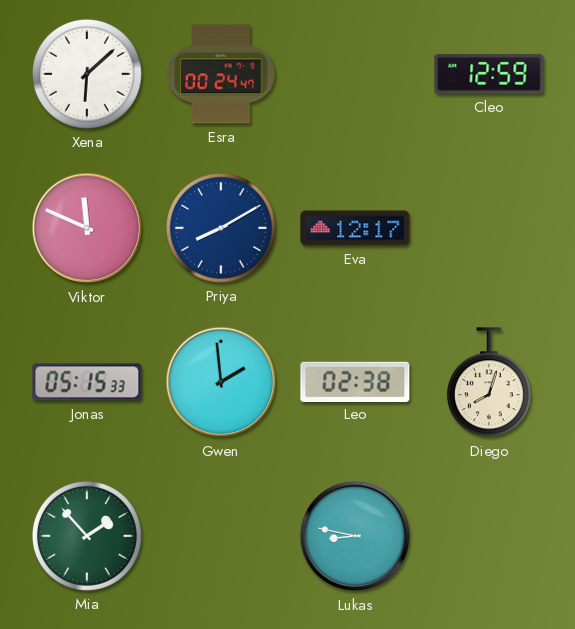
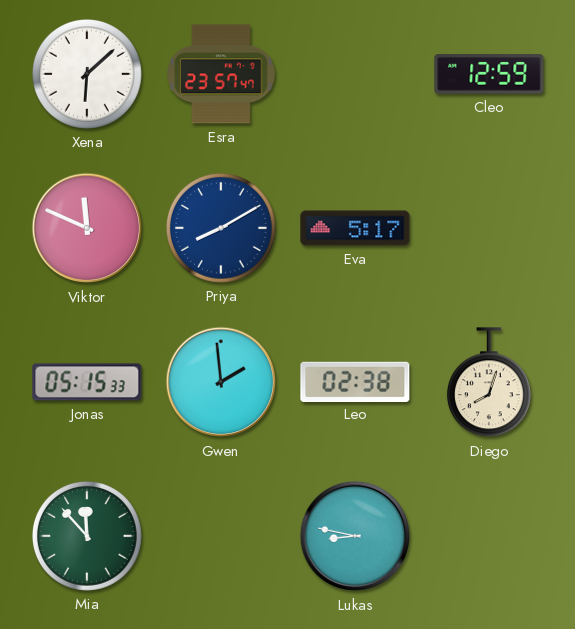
Esra: 00:24 -> 23:57 (222, 74)
Eva: 12:17 -> 5:17 (355, 228)
Mia: 1:53 -> 11:53 (87, 536)
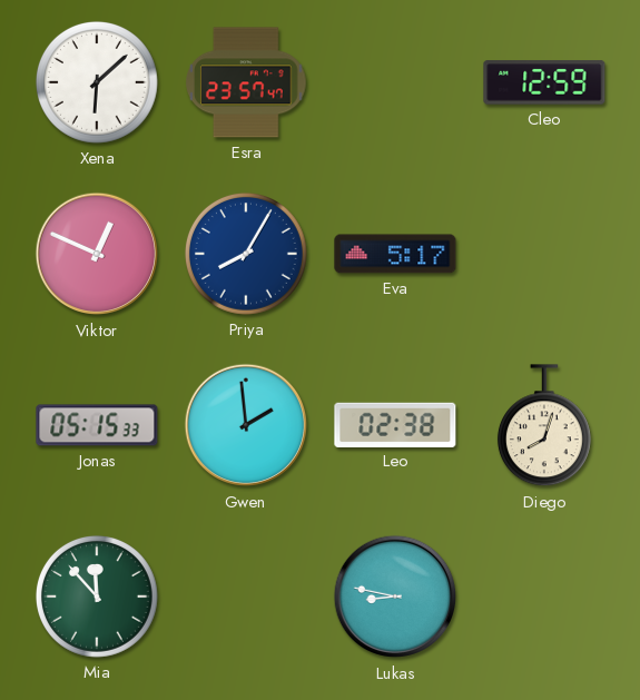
Viktor: 11:49 -> 12:49 (97, 254)
Priya: 8:10 -> 8:05 (246, 254)
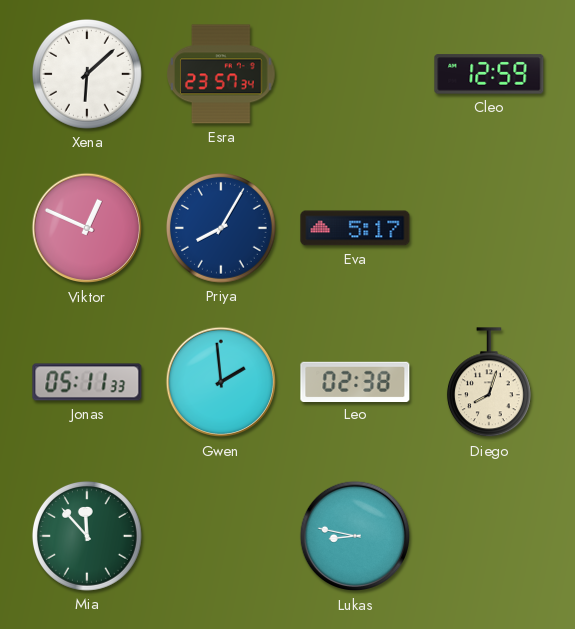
Esra: 23:57:47 -> 23:57:34 (222, 74)
Jonas: 05:15 -> 05:11 (87, 382)
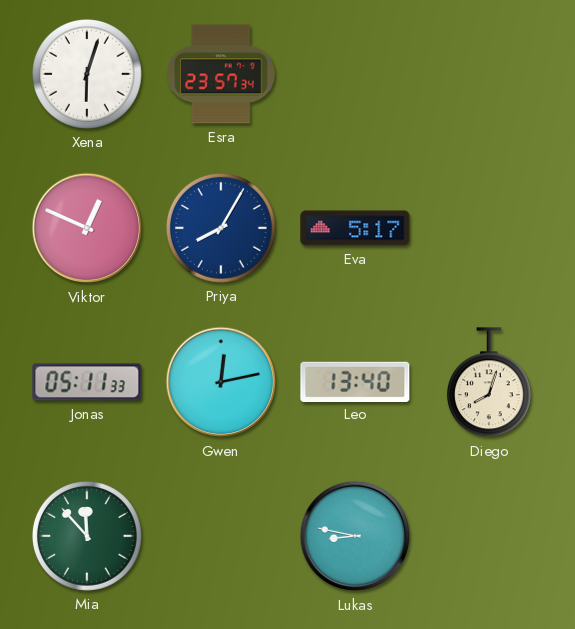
Xena: 6:08 -> 6:03 (87, 74)
Cleo: 12:59 -> none (489, 74)
Gwen: 1:59 -> 12:13 (221, 382)
Leo: 02:38 -> 13:40 (355, 381)
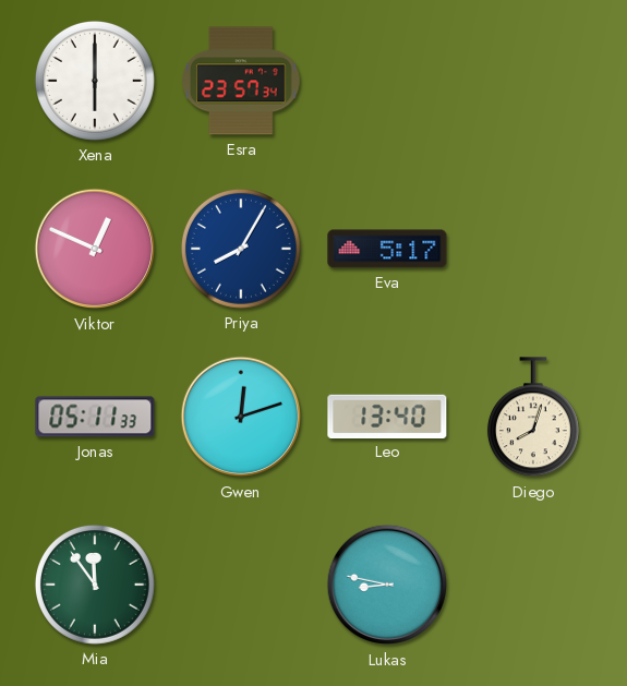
Xena: 6:03 -> 6:00 (95, 81)
Gwen: 12:13 -> 12:12 (241, 417)
Mia: 11:53 -> 11:54 (95, 585)
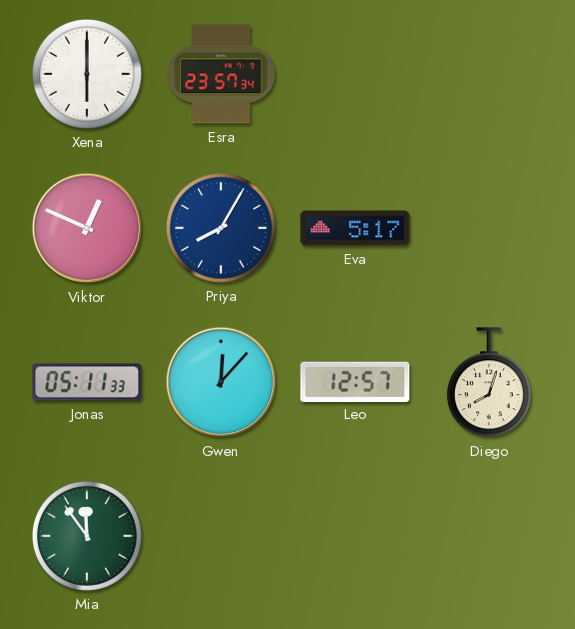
Gwen: 12:12 -> 12:07 (221, 382)
Leo: 13:40 -> 12:57 (355, 381)
Lukas: 8:47 -> none (387, 585)
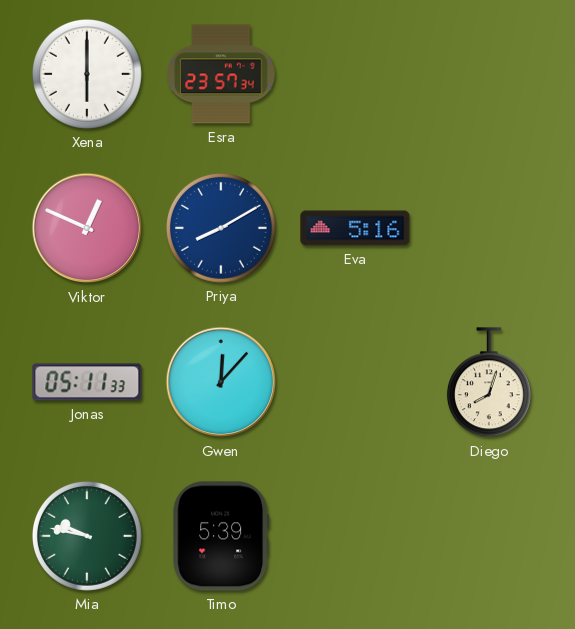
Priya: 8:05 -> 8:10 (221, 228)
Eva: 5:17 -> 5:16 (355, 228)
Leo: 12:57 -> none (355, 381)
Mia: 11:54 -> 9:47 (87, 536)
Timo: none -> 5:39 (221, 536)
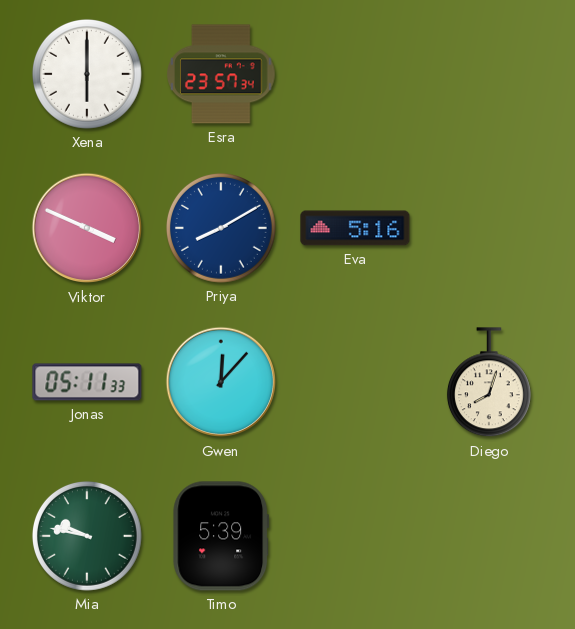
Viktor: 12:49 -> 3:49 (87, 228)
